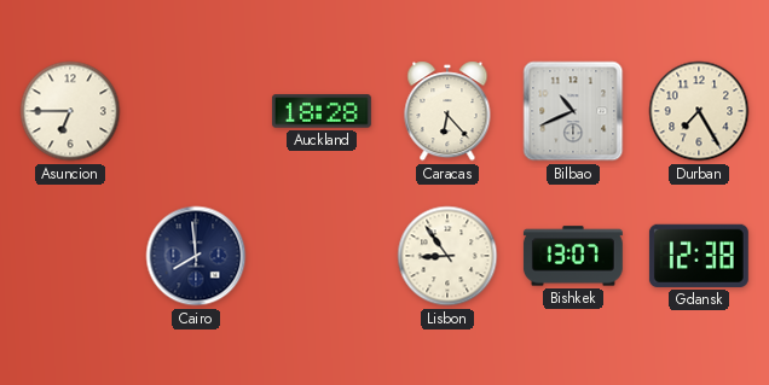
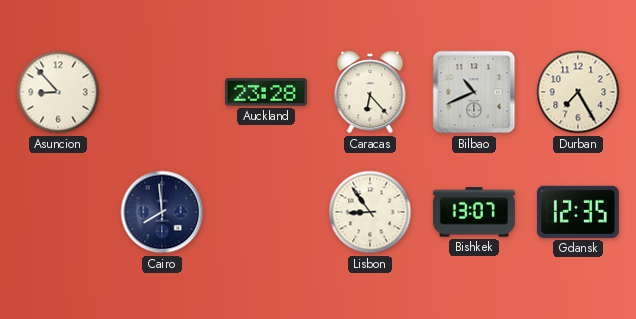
Asuncion: 6:45 -> 8:53 (58, 92)
Auckland: 18:28 -> 23:28 (266, 92)
Gdansk: 12:38 -> 12:35 (578, 212)
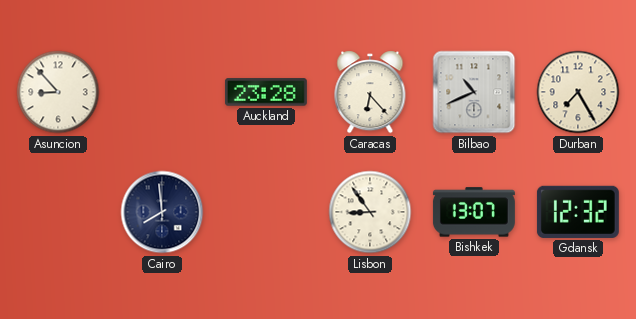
Gdansk: 12:35 -> 12:32 (578, 212)
